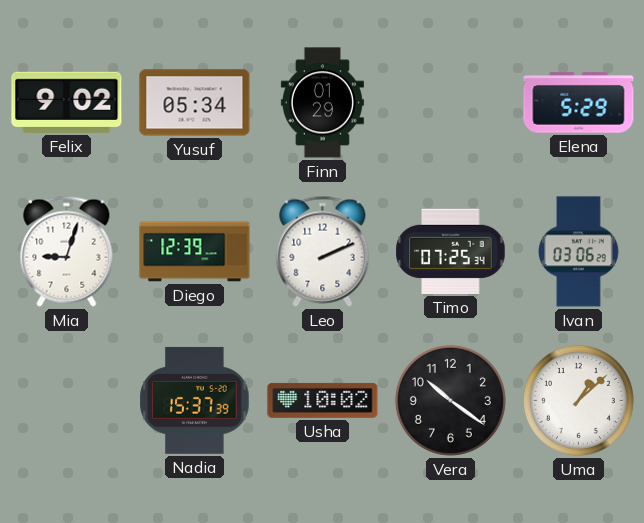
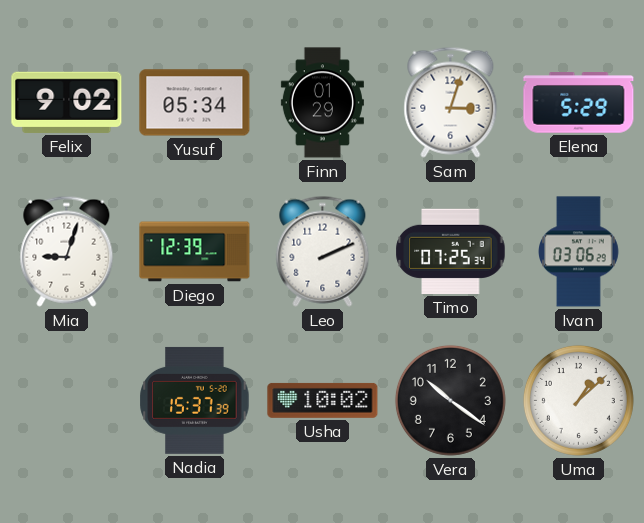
Sam: none -> 3:03 (451, 102)
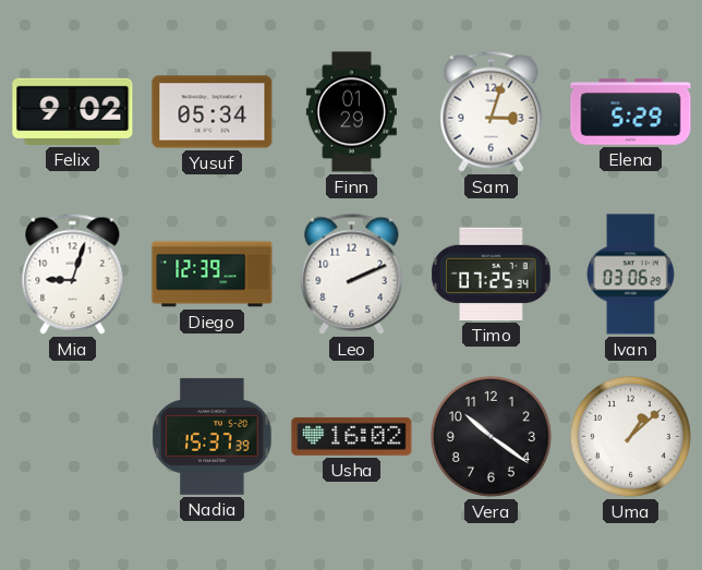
Usha: 10:02 -> 16:02 (352, 436)
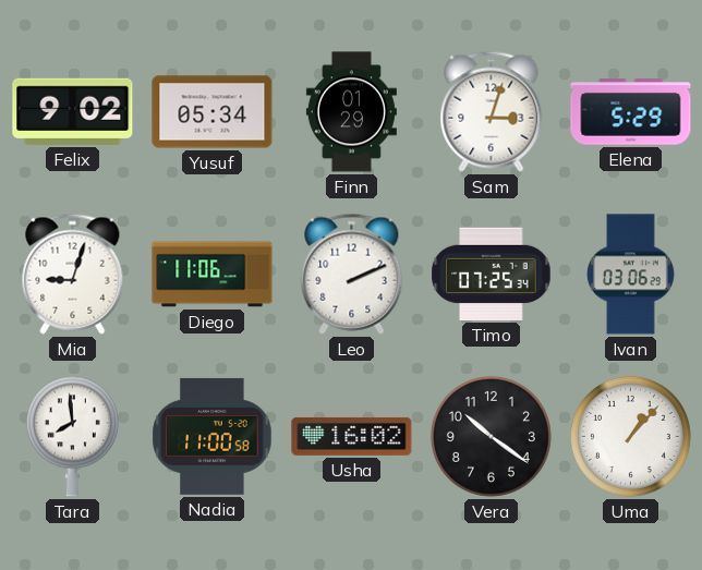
Diego: 12:39 -> 11:06 (213, 275)
Tara: none -> 7:59 (72, 436)
Nadia: 15:37 -> 11:00 (213, 436)
Uma: 1:08 -> 1:07 (630, 436)
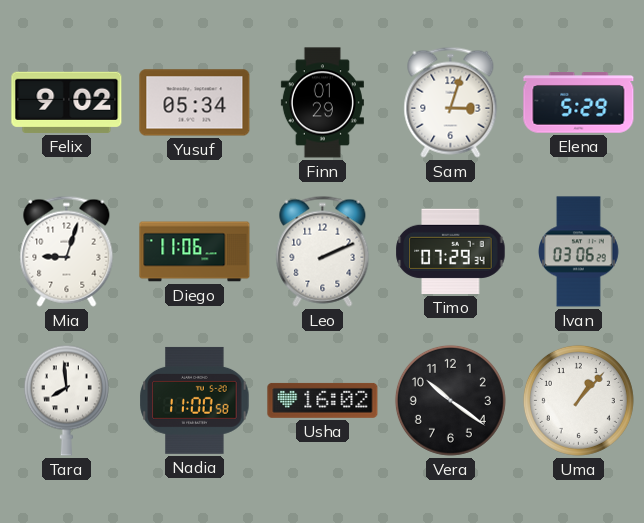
Timo: 07:25 -> 07:29 (451, 251)
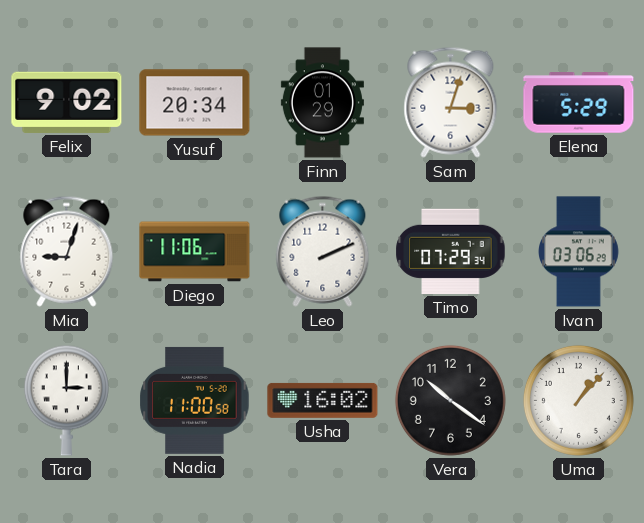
Yusuf: 05:34 -> 20:34 (195, 103)
Tara: 7:59 -> 3:00 (66, 400)
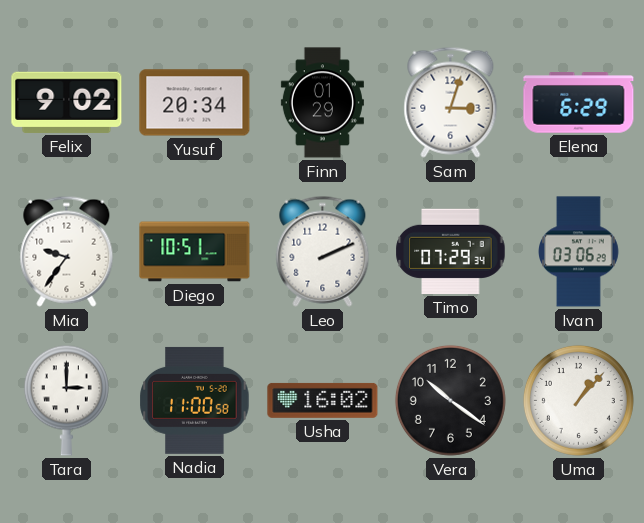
Elena: 5:29 -> 6:29 (579, 103)
Mia: 9:03 -> 9:36 (67, 251)
Diego: 11:06 -> 10:51 (195, 252)
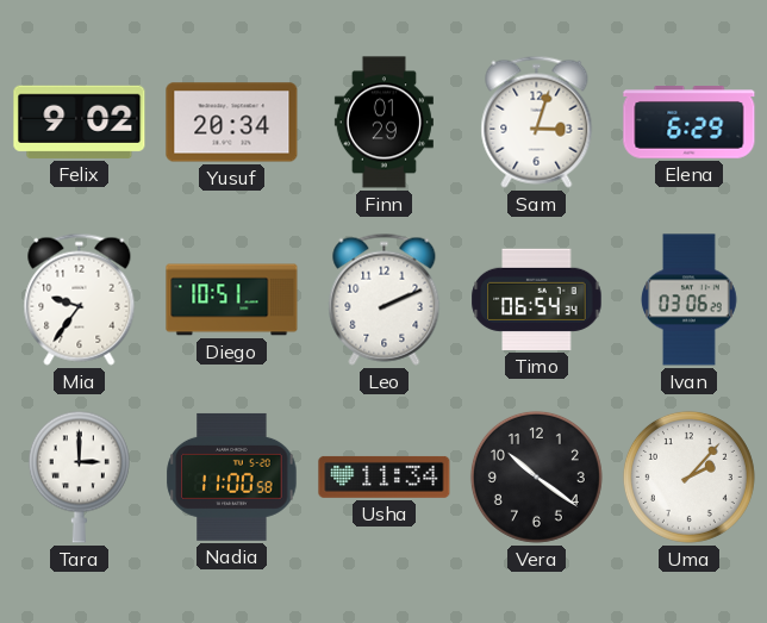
Timo: 07:29 -> 06:54 (537, 299)
Usha: 16:02 -> 11:34 (385, 476)
Uma: 1:07 -> 2:07 (688, 476)
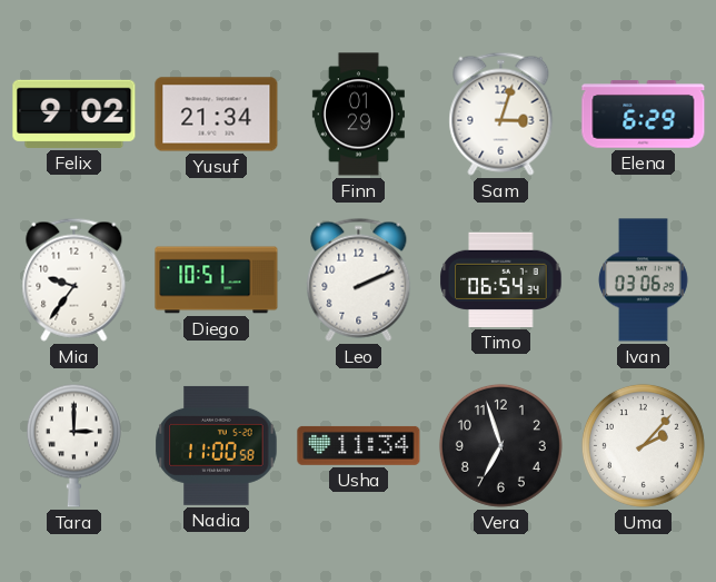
Yusuf: 20:34 -> 21:34 (217, 115)
Vera: 10:21 -> 6:57 (500, 445)
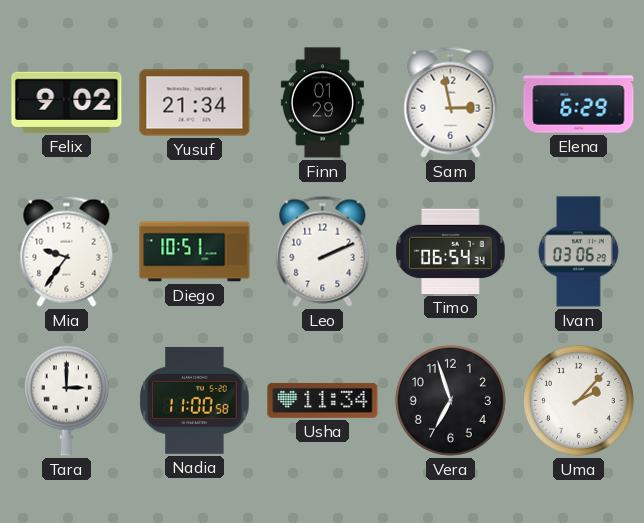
Sam: 3:03 -> 2:58 (451, 102)
